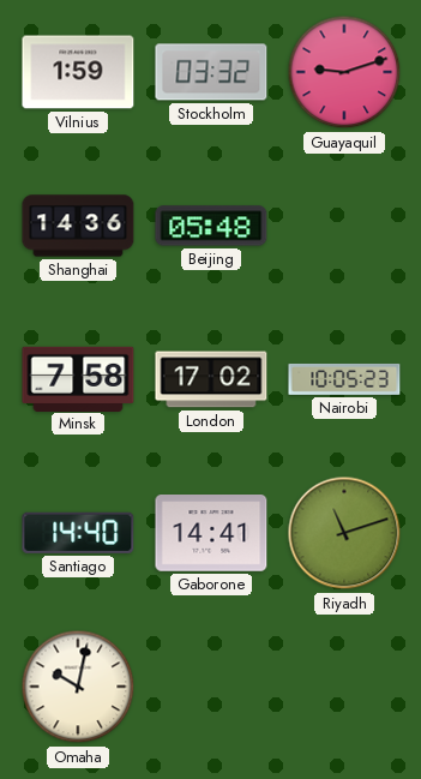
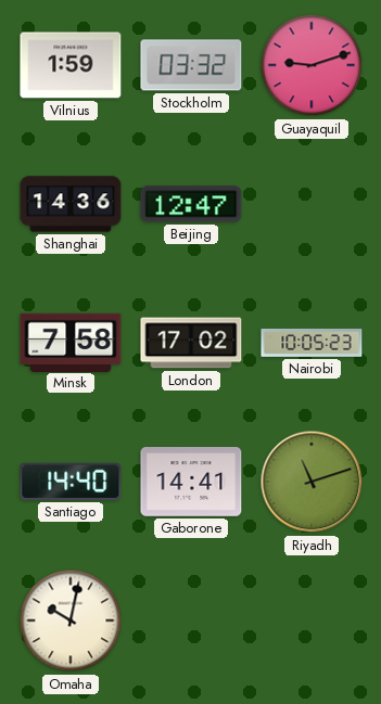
Beijing: 05:48 -> 12:47 (191, 204)
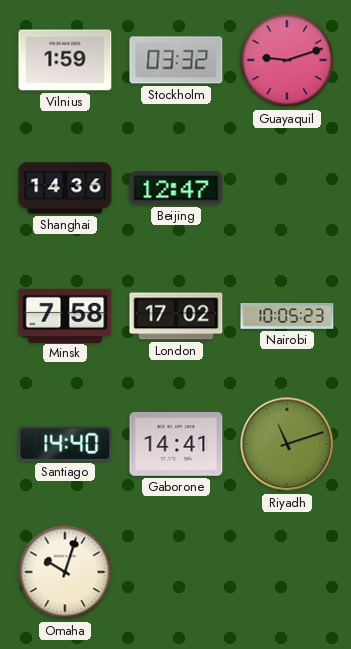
Omaha: 10:02 -> 10:03 (65, 572)
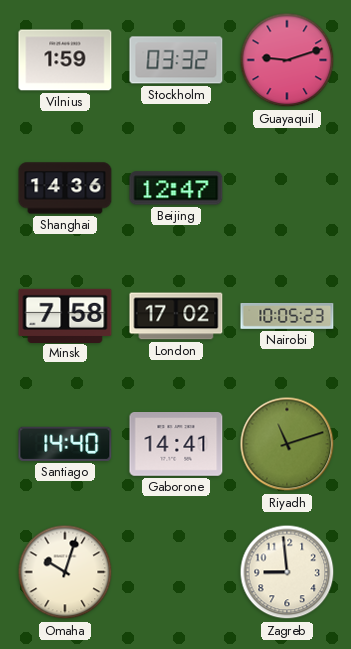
Zagreb: none -> 8:59 (287, 572)
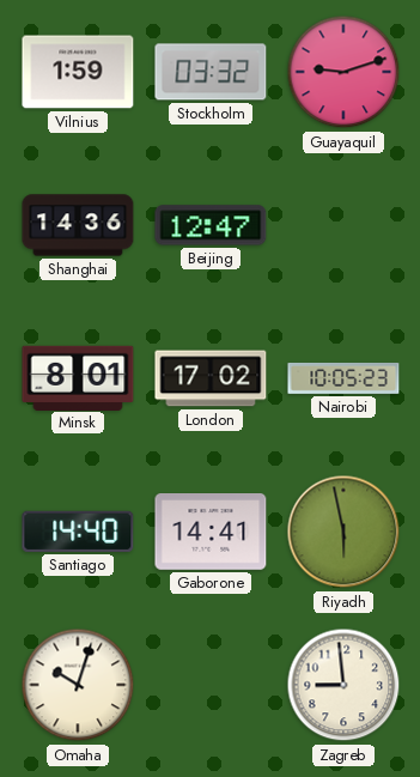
Minsk: 7:58 -> 8:01 (78, 377)
Riyadh: 11:12 -> 5:58 (343, 532)
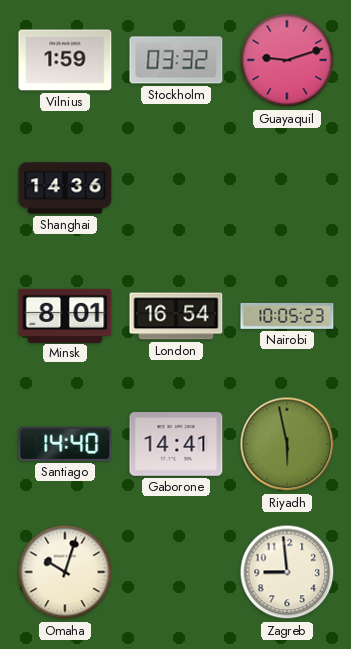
Beijing: 12:47 -> none (211, 225)
London: 17:02 -> 16:54 (176, 316)
